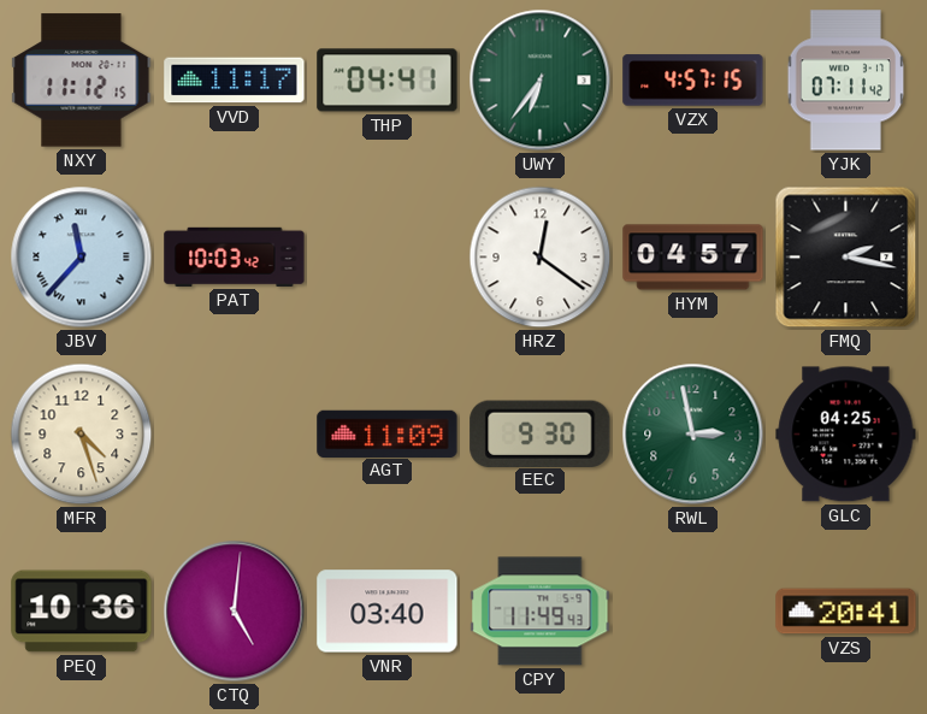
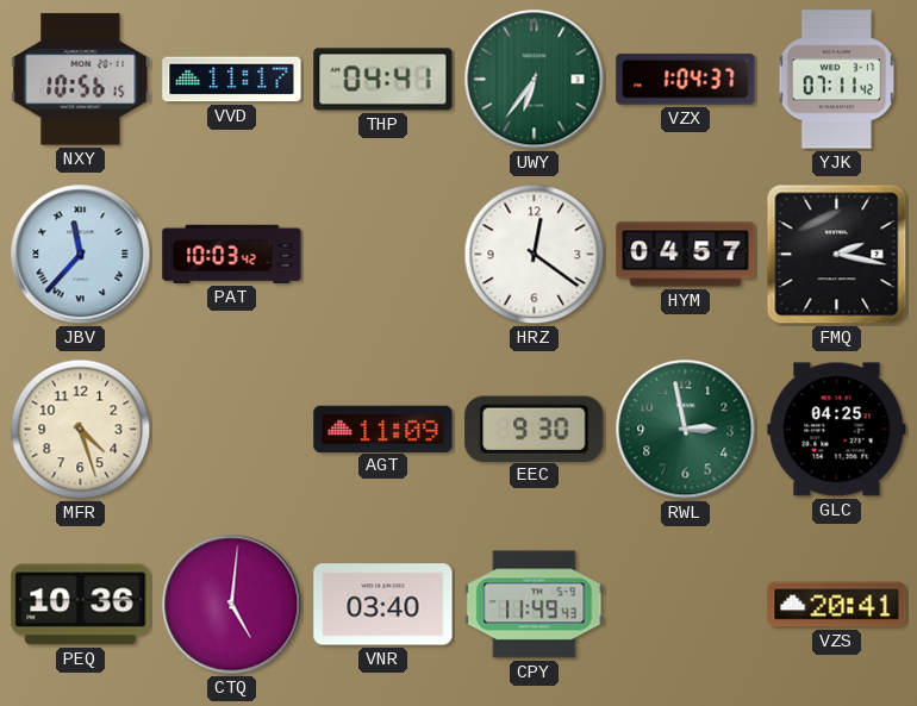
NXY: 11:12 -> 10:56 (81, 80)
VZX: 4:57 -> 1:04 (686, 80)
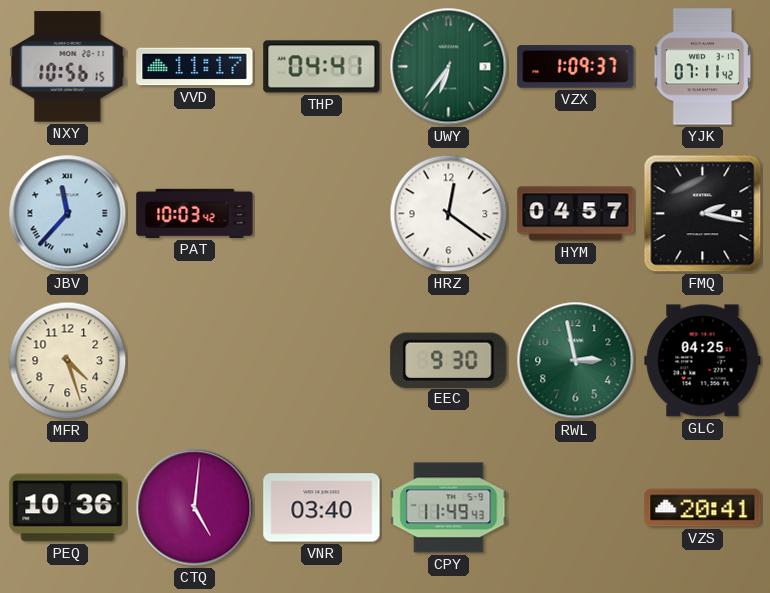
VZX: 1:04 -> 1:09 (576, 67)
AGT: 11:09 -> none (383, 429)
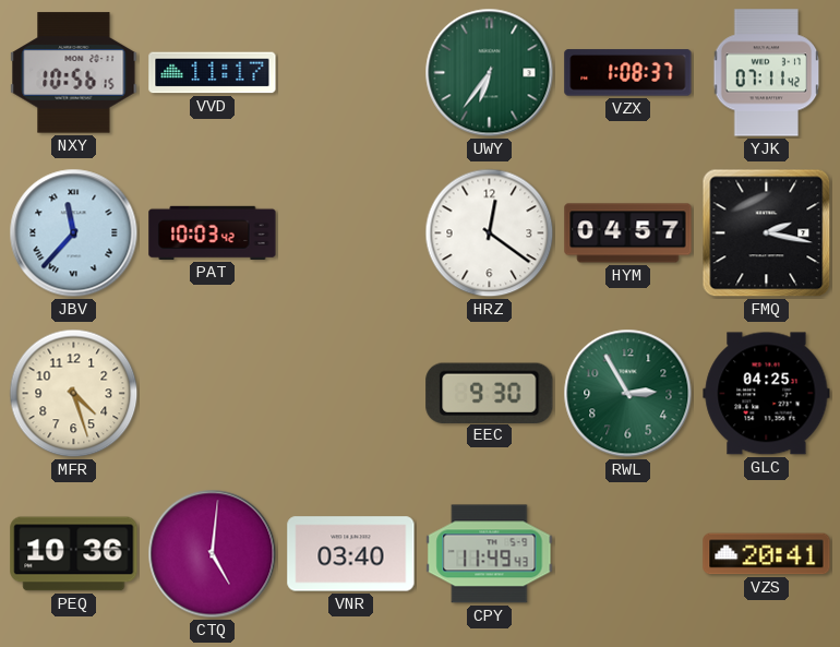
THP: 04:41 -> none (322, 67)
VZX: 1:09 -> 1:08 (628, 73)
RWL: 2:58 -> 2:55 (628, 394)
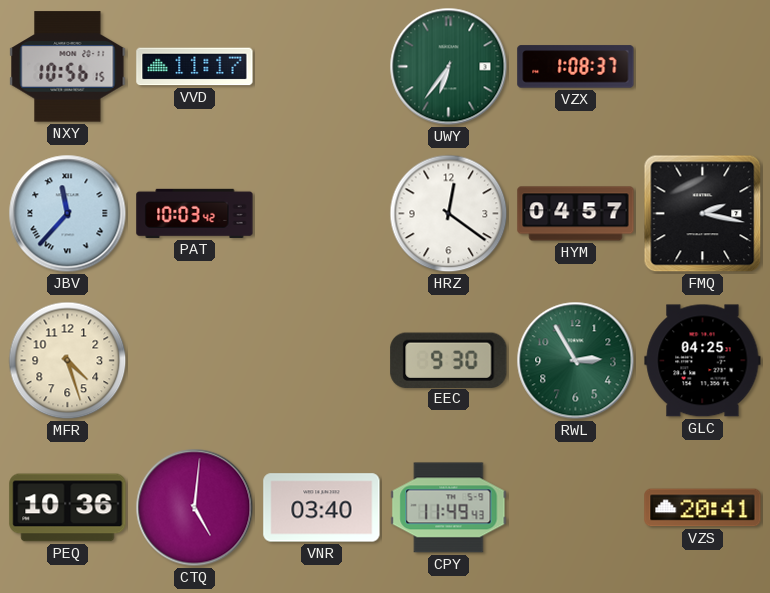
YJK: 07:11 -> none (767, 73)
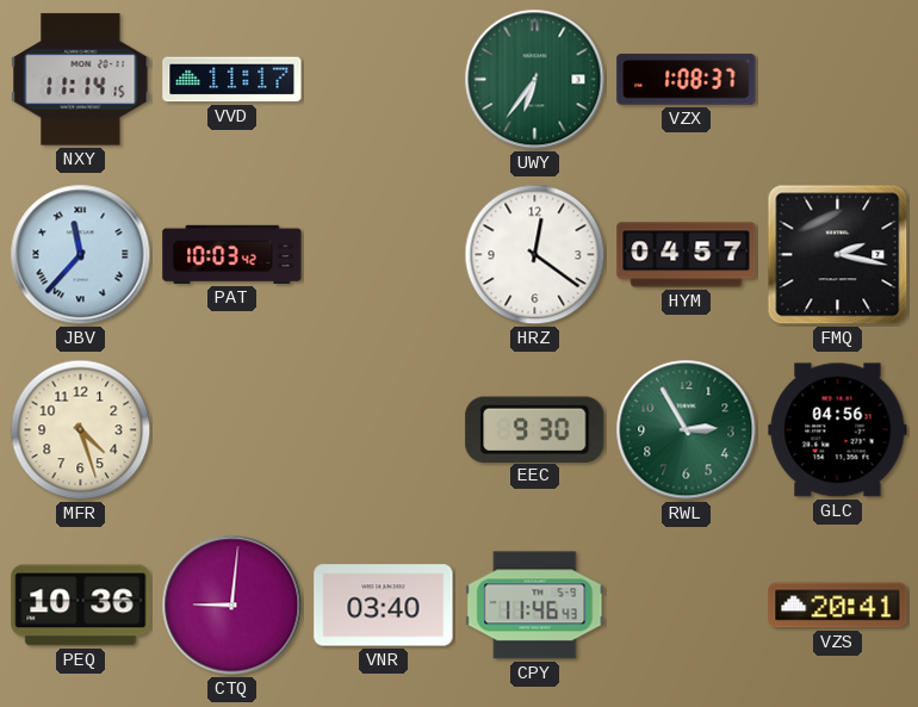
NXY: 10:56 -> 11:14 (81, 80)
GLC: 04:25 -> 04:56 (838, 430)
CTQ: 5:01 -> 9:01 (232, 606)
CPY: 11:49 -> 11:46 (535, 606)
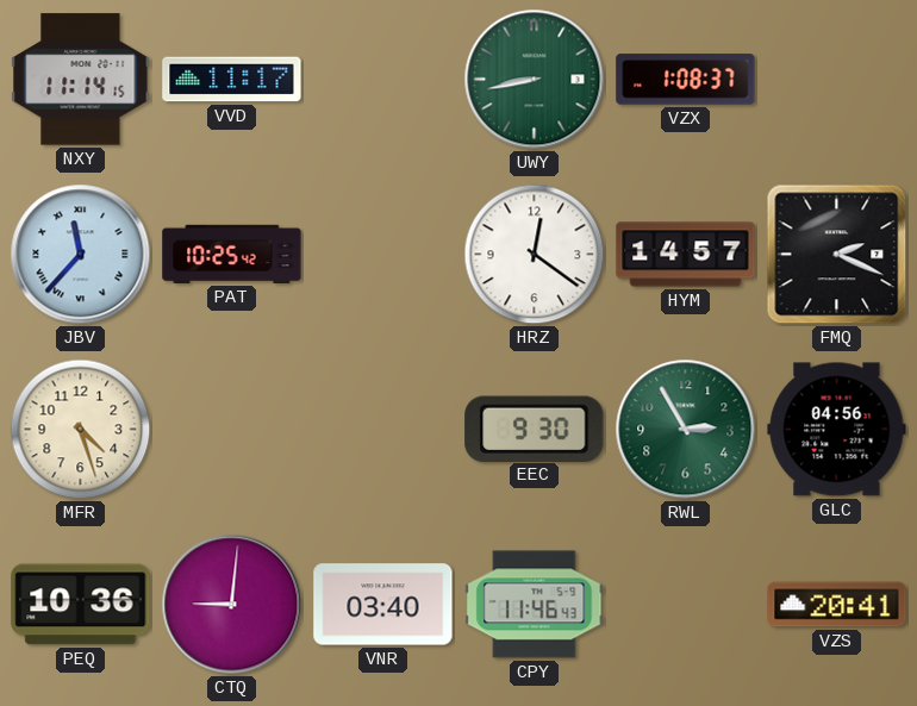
UWY: 6:36 -> 8:43 (535, 80)
PAT: 10:03 -> 10:25 (232, 254)
HYM: 04:57 -> 14:57 (686, 255)
FMQ: 2:17 -> 2:19 (837, 255)
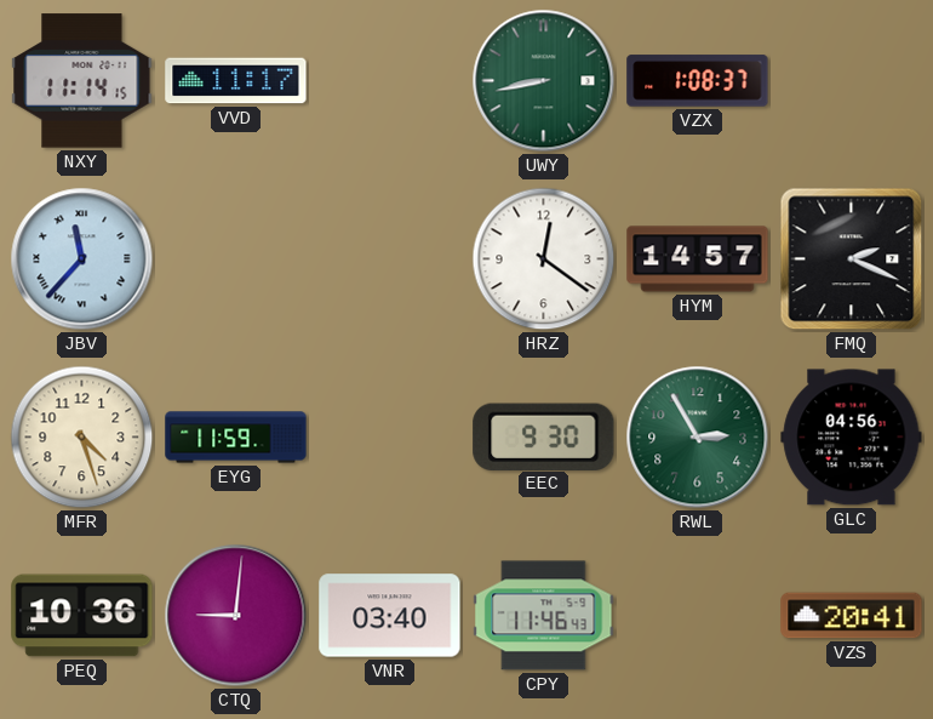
PAT: 10:25 -> none (232, 254)
EYG: none -> 11:59 (236, 438)
